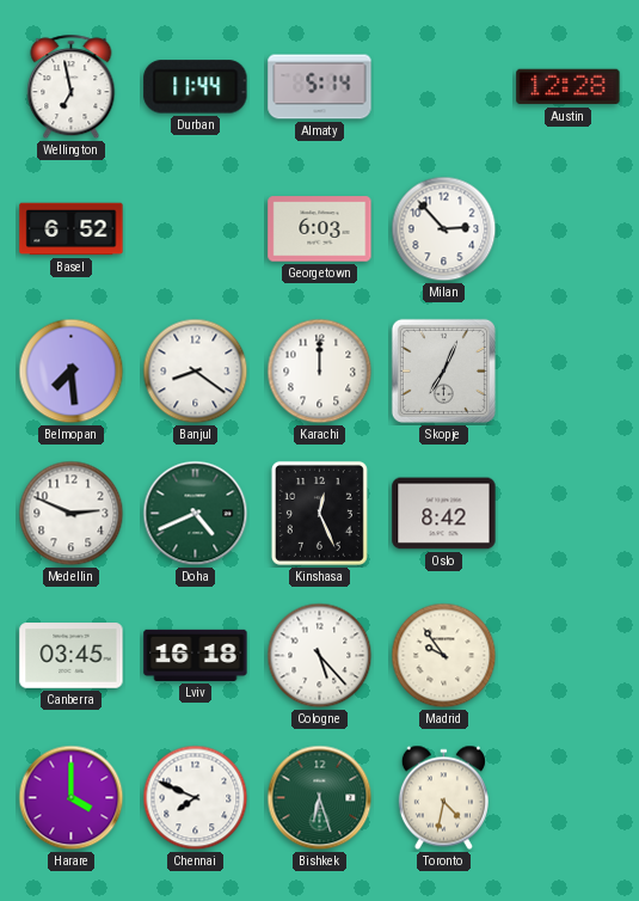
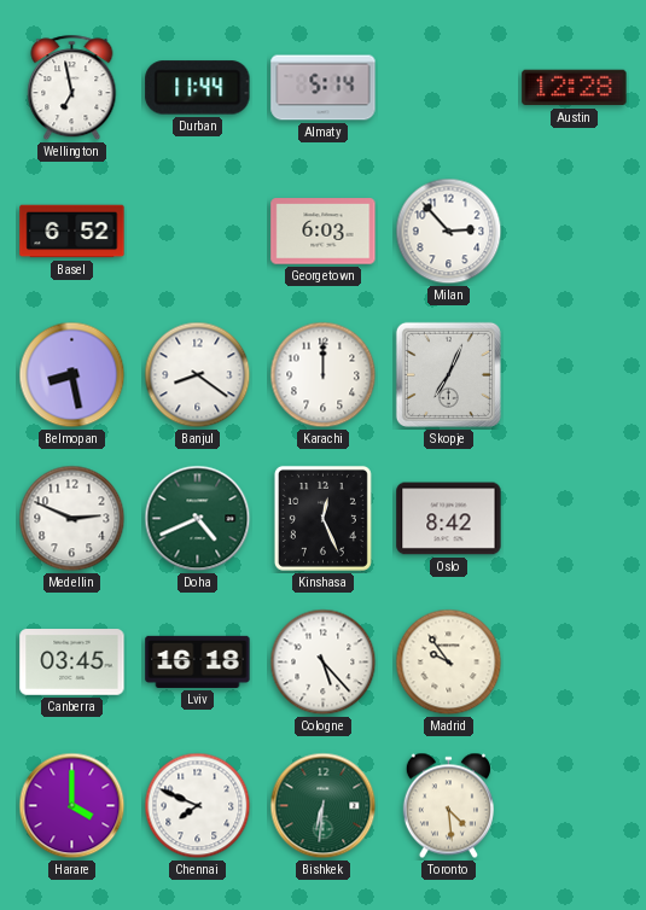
Belmopan: 7:29 -> 8:28 (72, 375)
Bishkek: 6:27 -> 6:31 (324, 806)
Toronto: 4:32 -> 4:29 (448, 806)
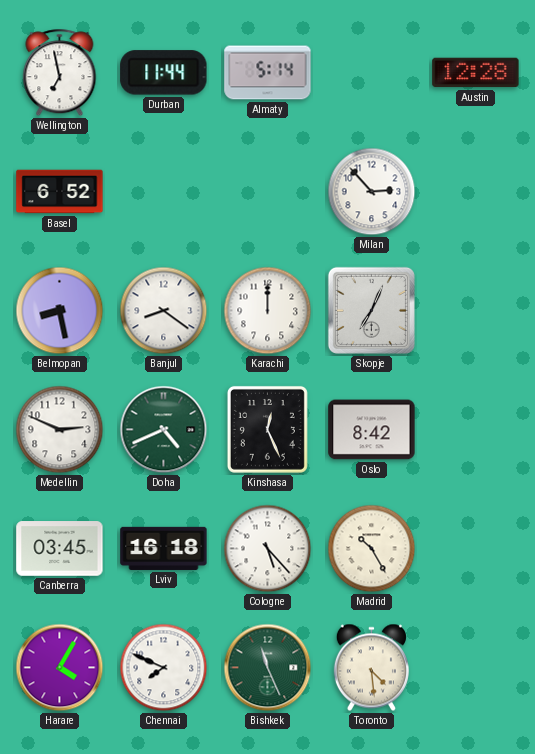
Georgetown: 6:03 -> none (324, 232)
Madrid: 9:54 -> 10:25 (372, 549)
Harare: 4:00 -> 4:05 (60, 668)
Bishkek: 6:31 -> 11:26 (268, 668)
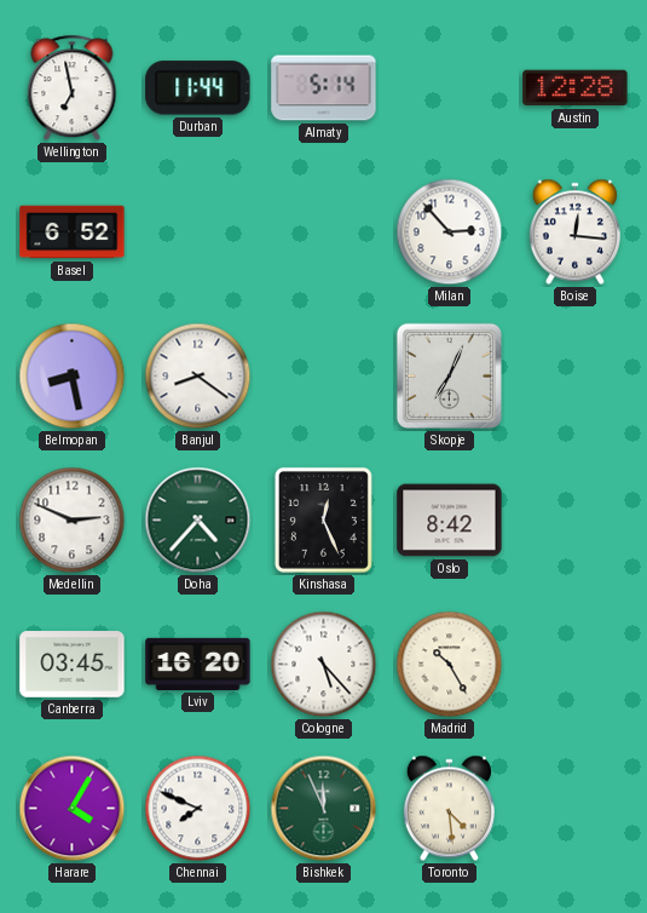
Boise: none -> 12:16 (574, 232)
Karachi: 12:00 -> none (268, 311)
Doha: 4:41 -> 4:37 (198, 521)
Lviv: 16:18 -> 16:20 (198, 664)
Bishkek: 11:26 -> 11:56 (324, 809)
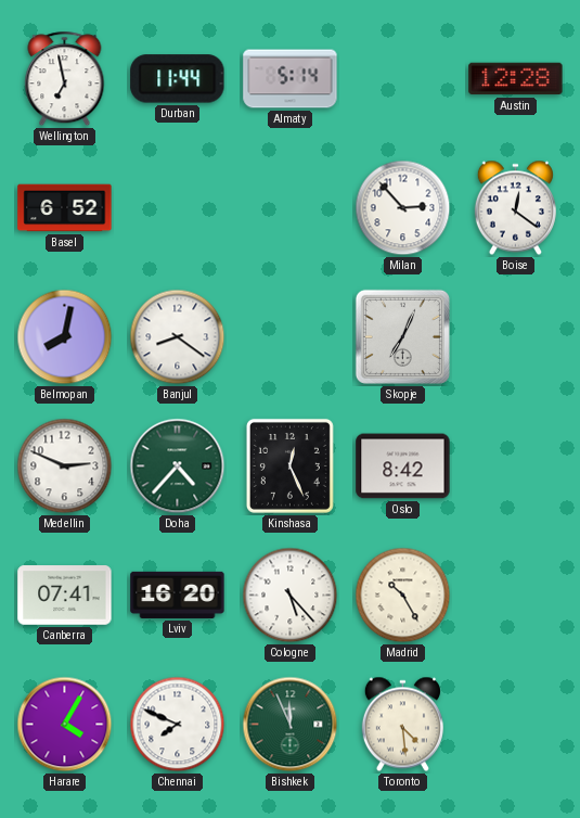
Boise: 12:16 -> 12:21 (515, 208)
Belmopan: 8:28 -> 8:02 (65, 337)
Canberra: 03:45 -> 07:41 (65, 596)
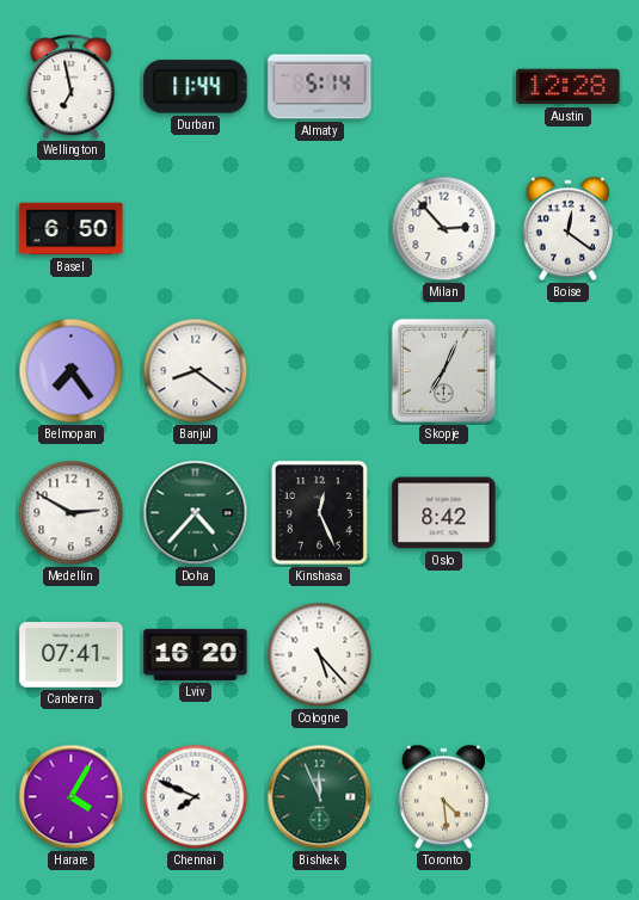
Basel: 6:52 -> 6:50 (72, 229)
Belmopan: 8:02 -> 7:24 (72, 371)
Medellin: 2:49 -> 2:50 (72, 513)
Madrid: 10:25 -> none (403, 596)
